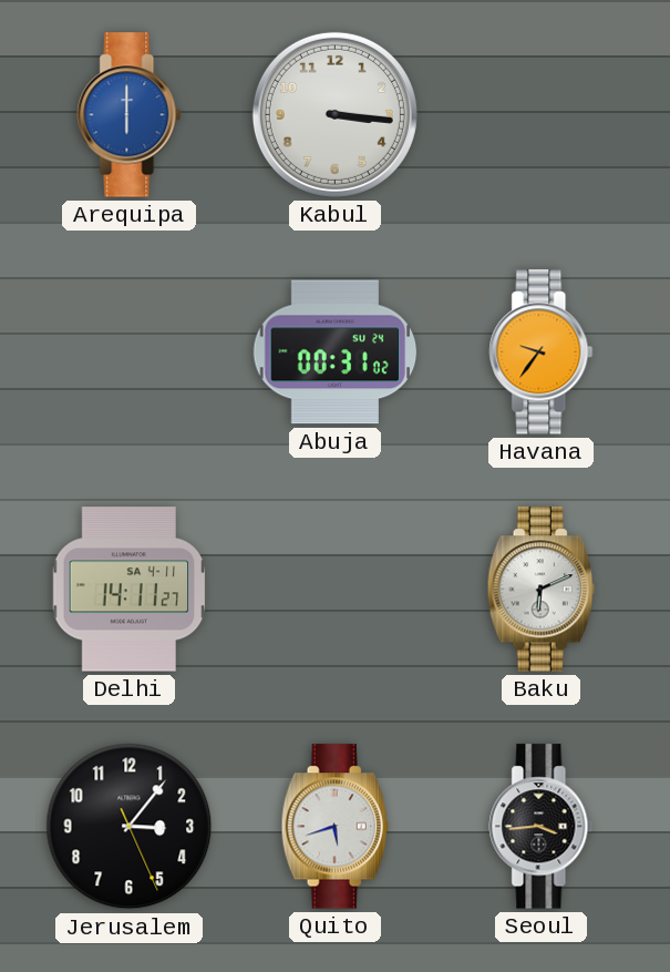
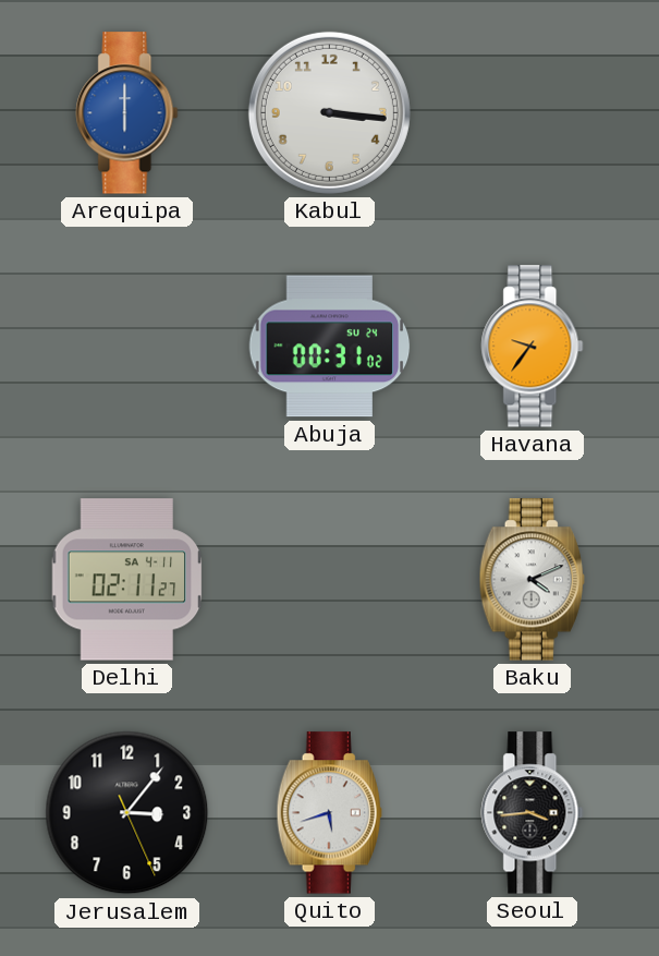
Delhi: 14:11 -> 02:11 (127, 580)
Baku: 6:11 -> 4:11 (532, 580)
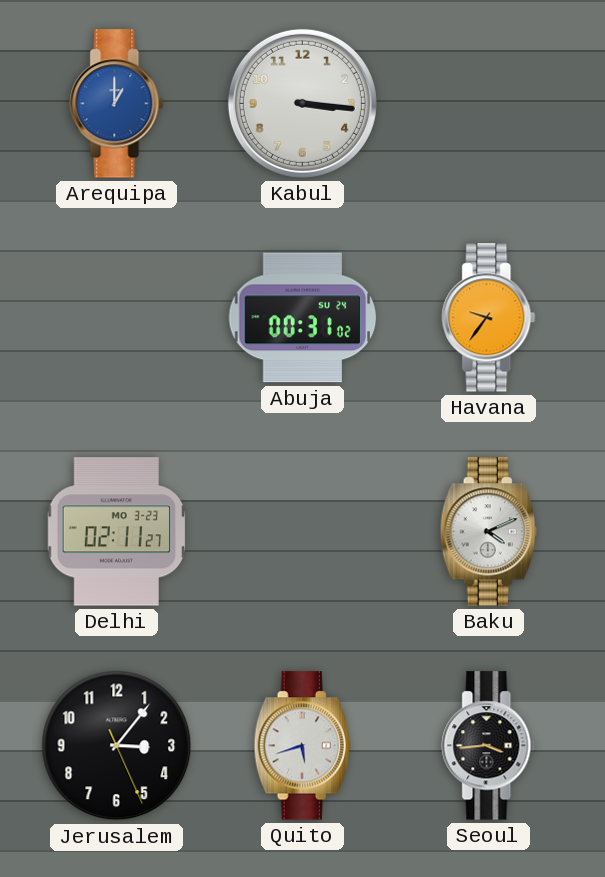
Arequipa: 6:00 -> 1:00 (117, 104)
Delhi date: SA 4-11 -> MO 3-23 (117, 532)
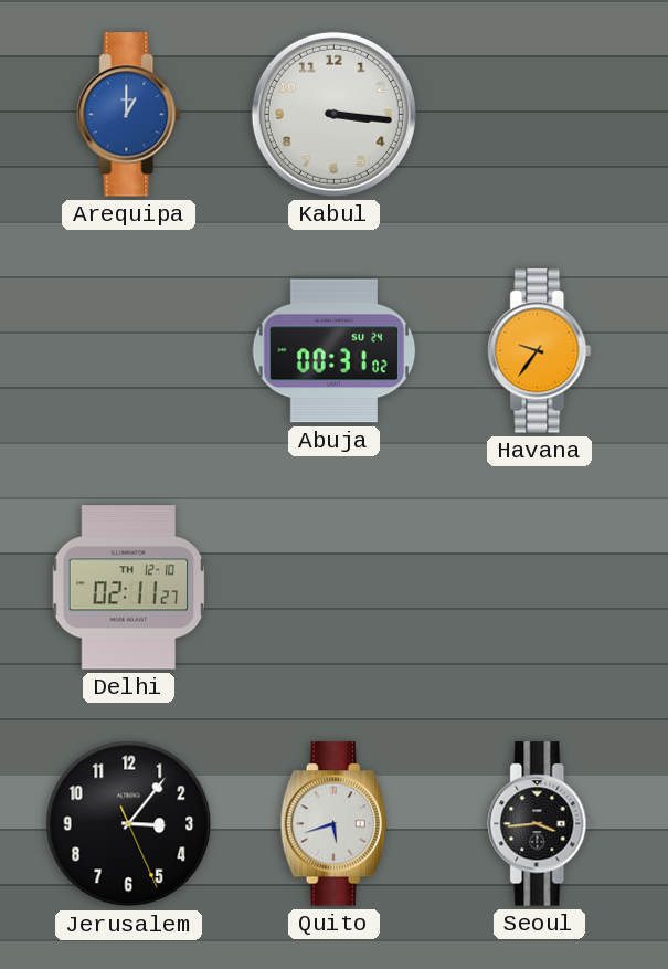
Delhi date: MO 3-23 -> TH 12-10 (129, 588)
Baku: 4:11 -> none (488, 532)
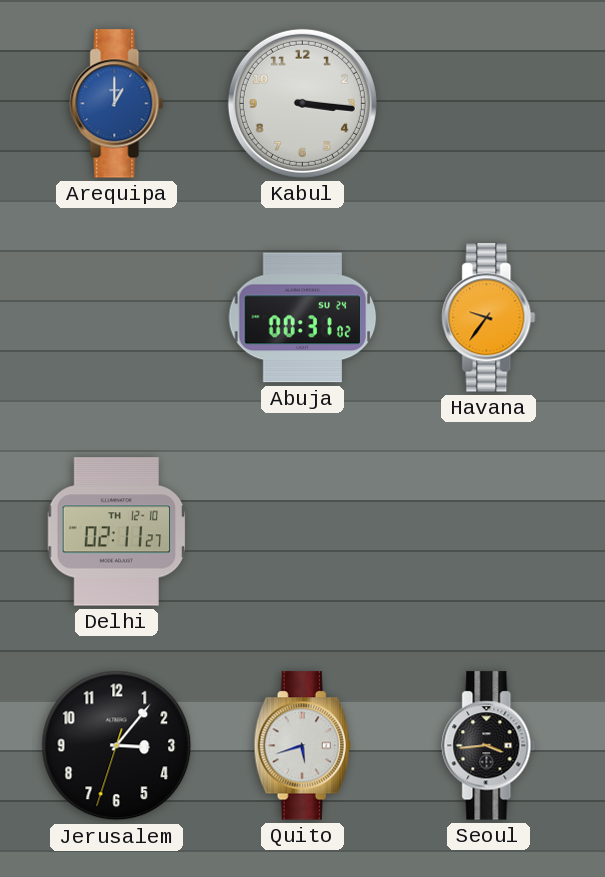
Jerusalem: 3:06:26 -> 3:06:33 (117, 746)
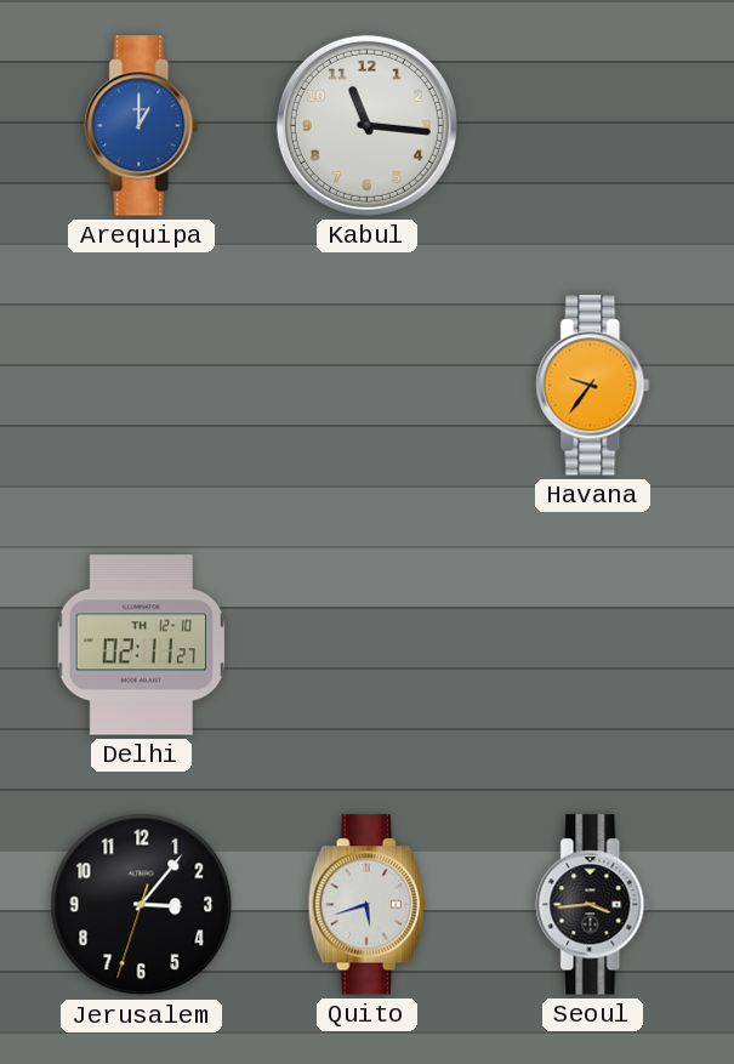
Kabul: 3:16 -> 11:16 (366, 125)
Abuja: 00:31 -> none (303, 318)
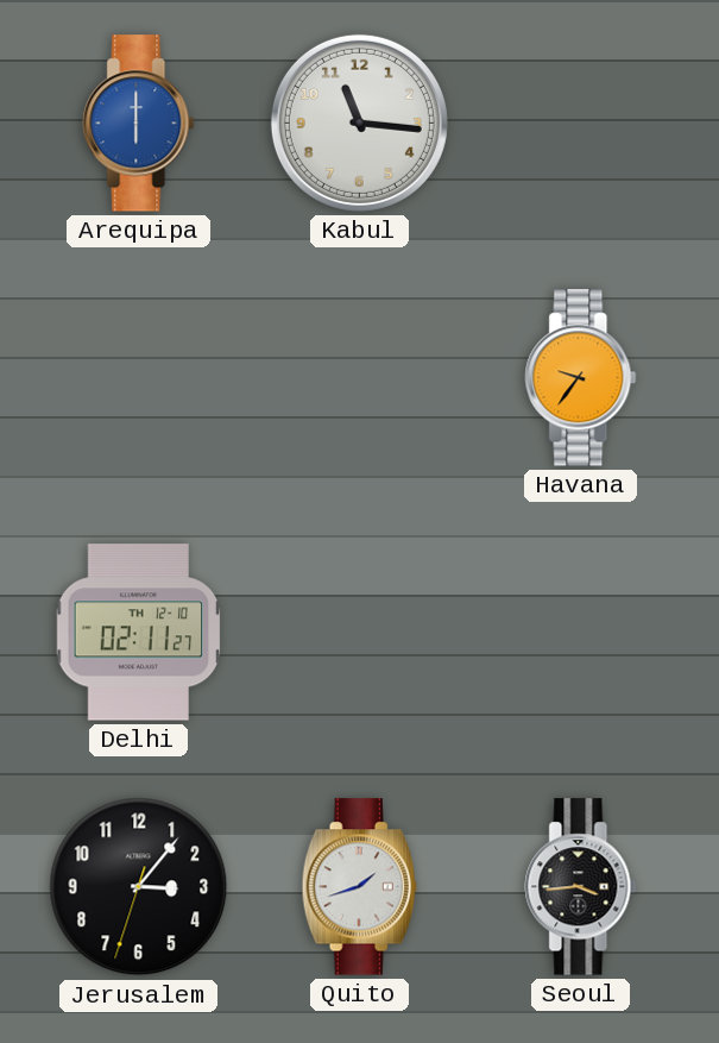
Arequipa: 1:00 -> 6:00 (139, 124)
Quito: 5:42 -> 1:42 (359, 887)
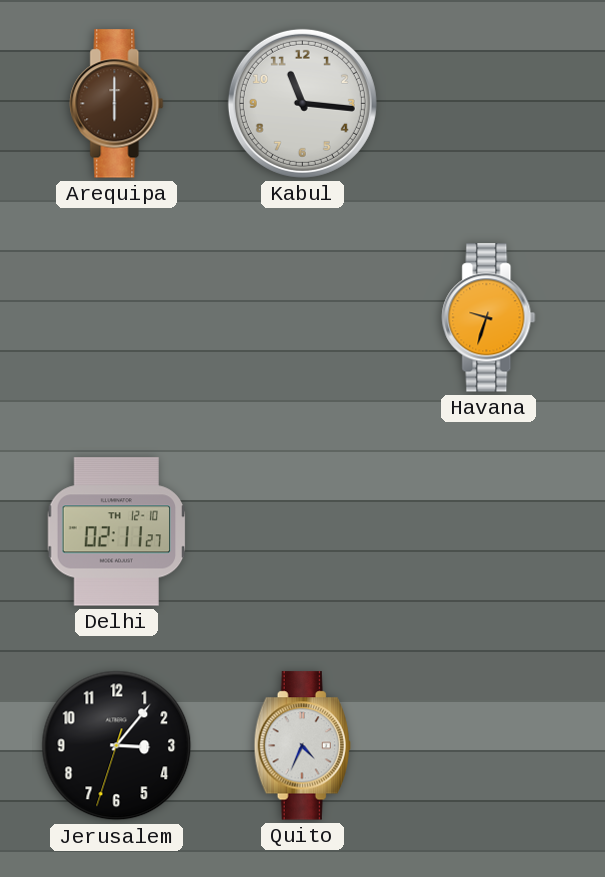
Arequipa dial: blue -> brown (117, 104)
Havana: 9:36 -> 9:33 (489, 318)
Quito: 1:42 -> 4:34 (302, 746)
Seoul: 3:44 -> none (581, 887)
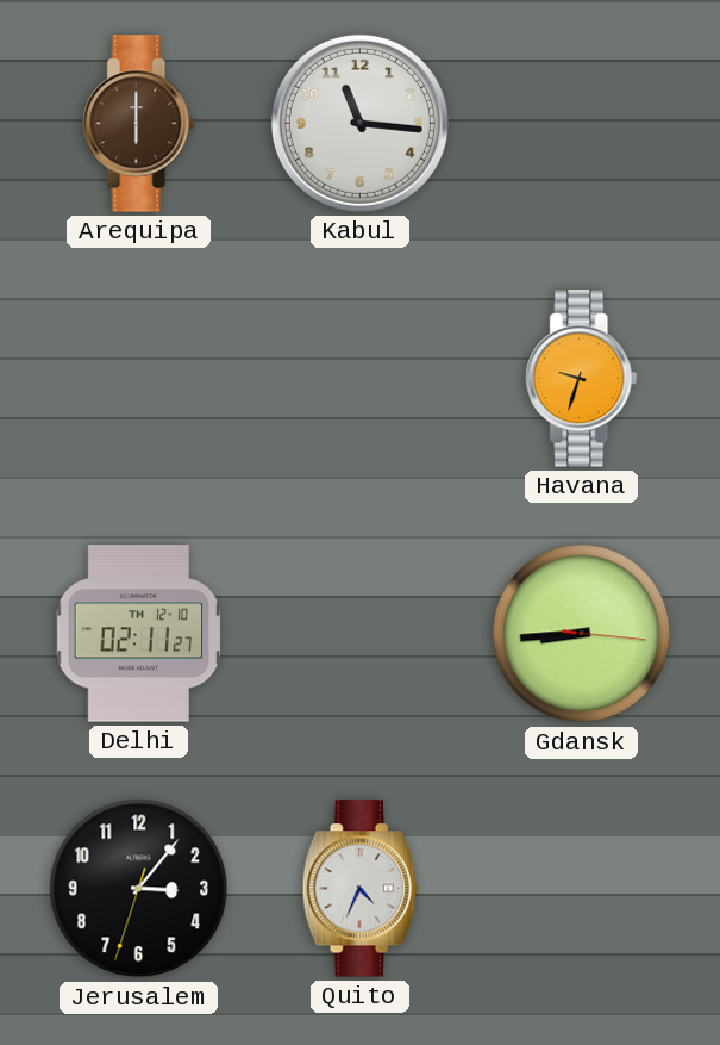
Gdansk: none -> 8:44 (582, 634)
